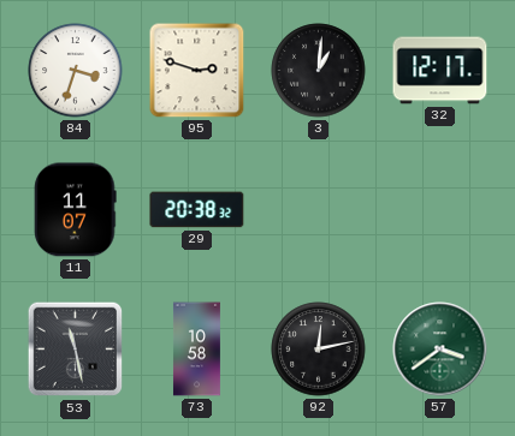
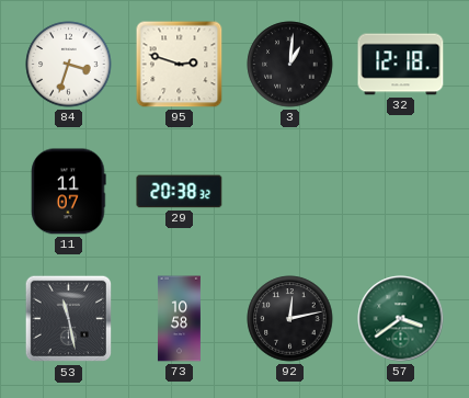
32: 12:17 -> 12:18 (401, 65)
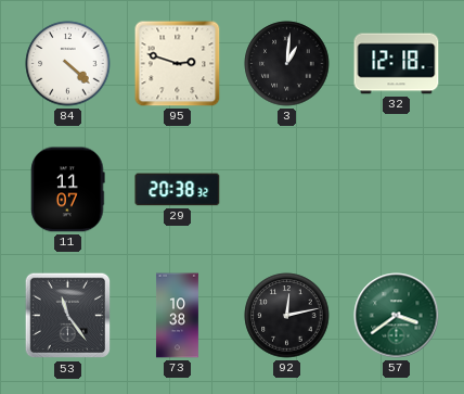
84: 3:33 -> 4:22 (68, 64)
53: 11:28 -> 11:24 (68, 316)
73: 10:58 -> 10:38 (177, 316)
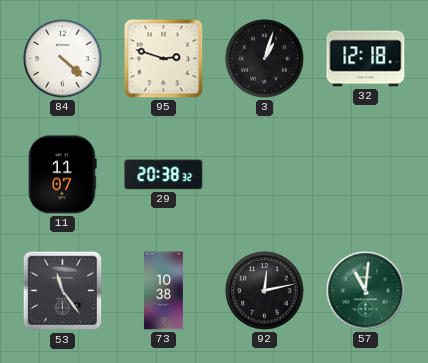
3: 1:01 -> 1:03 (265, 59)
57: 3:39 -> 11:01 (366, 291)
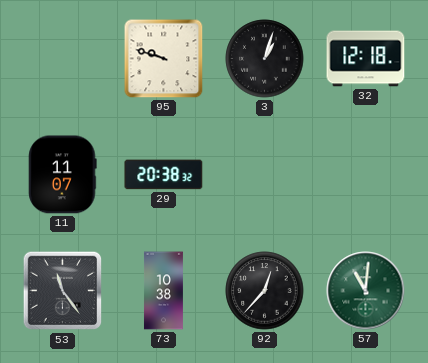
84: 4:22 -> none (63, 59)
95: 2:48 -> 9:48 (164, 59)
92: 12:13 -> 12:37 (265, 291)
